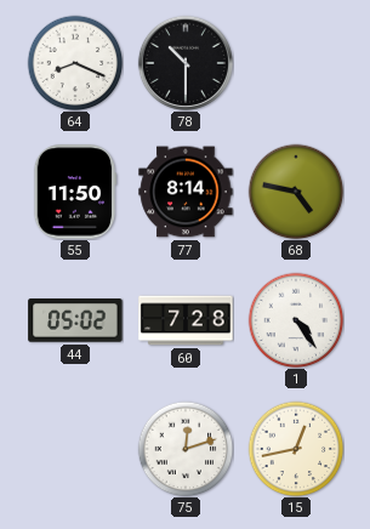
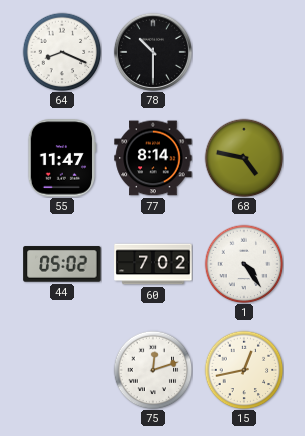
55: 11:50 -> 11:47 (62, 158)
60: 7:28 -> 7:02 (153, 264)
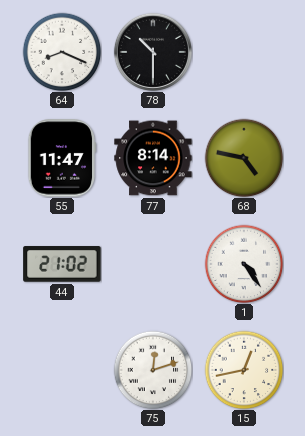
44: 05:02 -> 21:02 (62, 264)
60: 7:02 -> none (153, 264)
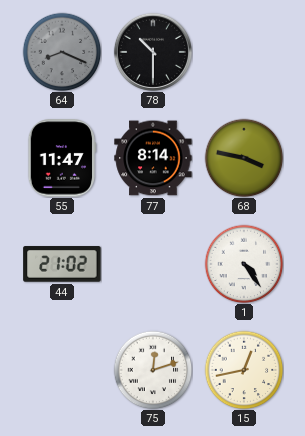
64 dial: white -> grey (62, 52)
68: 4:47 -> 3:47 (244, 158)
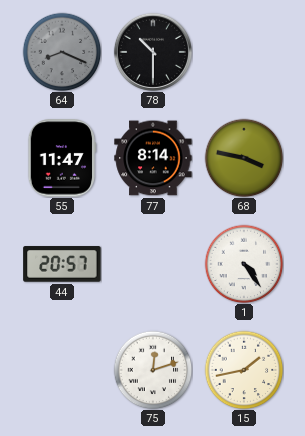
44: 21:02 -> 20:57 (62, 264)
15: 12:43 -> 1:43 (244, 370)
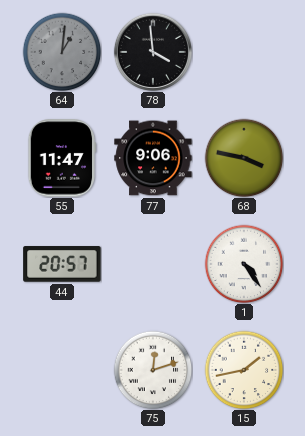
64: 8:19 -> 1:01 (62, 52)
78: 10:30 -> 3:59 (153, 52)
77: 8:14 -> 9:06 (153, 158)
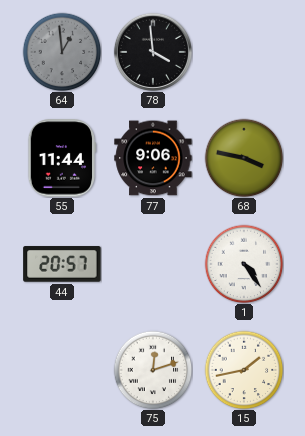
64: 1:01 -> 12:59 (62, 52)
55: 11:47 -> 11:44 (62, 158)
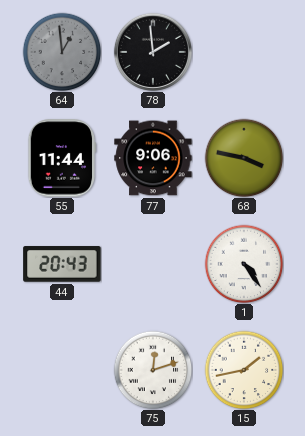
78: 3:59 -> 1:59 (153, 52)
44: 20:57 -> 20:43 (62, 264)
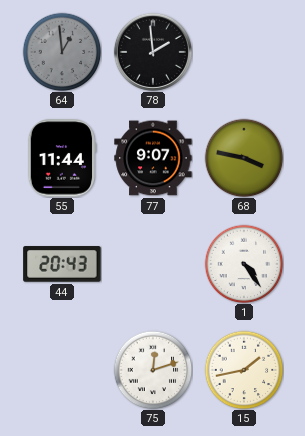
77: 9:06 -> 9:07 (153, 158)
